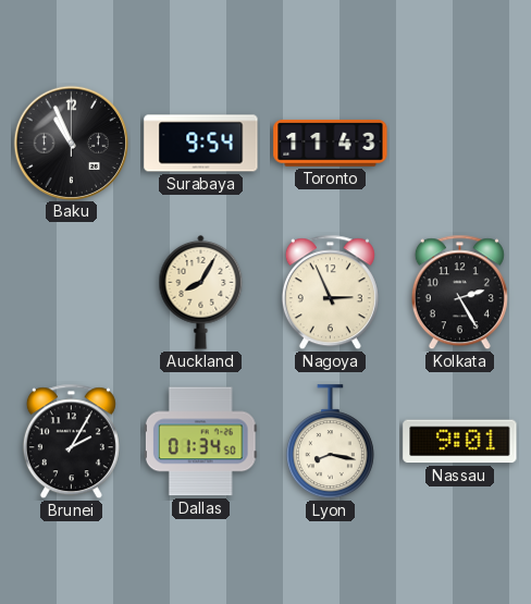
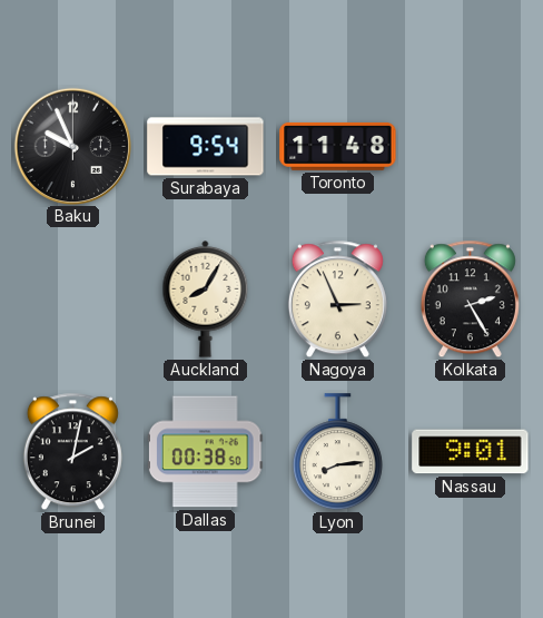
Baku: 10:56 -> 9:56 (72, 146)
Toronto: 11:43 -> 11:48 (338, 146)
Brunei: 2:05 -> 2:02 (72, 452)
Dallas: 01:34 -> 00:38 (205, 452)
Lyon: 8:17 -> 8:14 (337, 452)
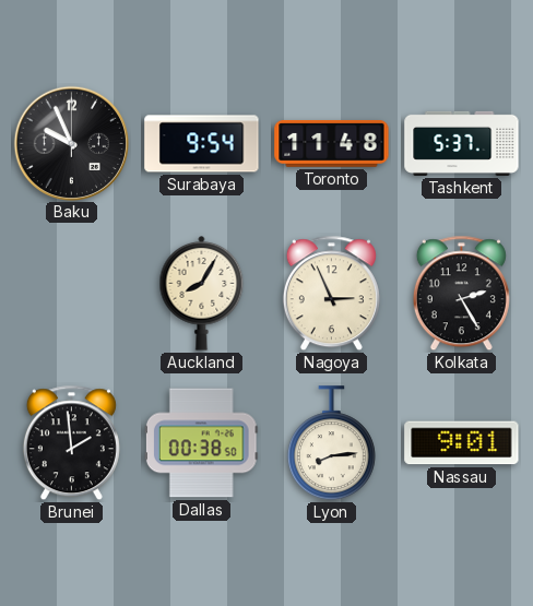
Tashkent: none -> 5:37 (462, 143)
Brunei: 2:02 -> 1:59 (71, 443)
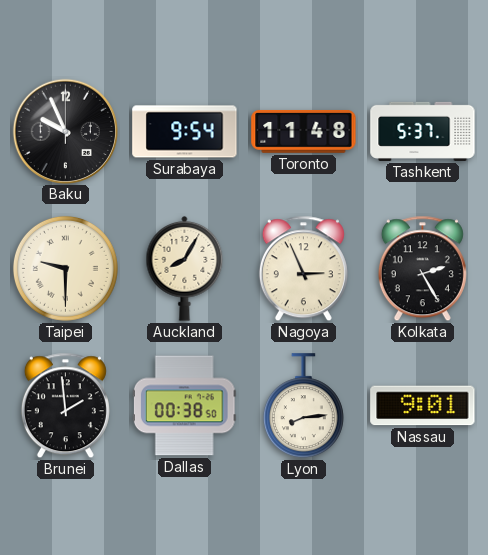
Taipei: none -> 9:30 (65, 268)
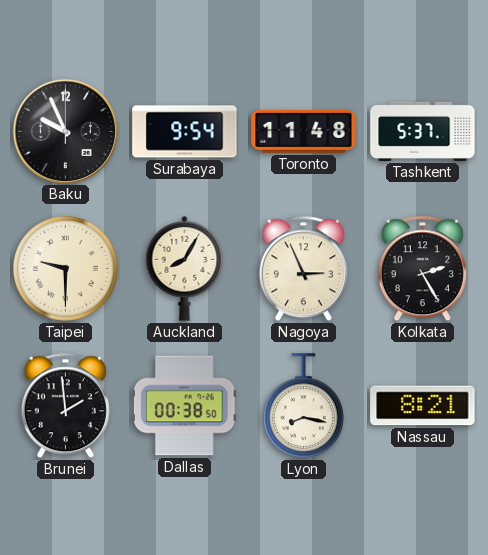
Lyon: 8:14 -> 8:17 (303, 406)
Nassau: 9:01 -> 8:21 (423, 406)
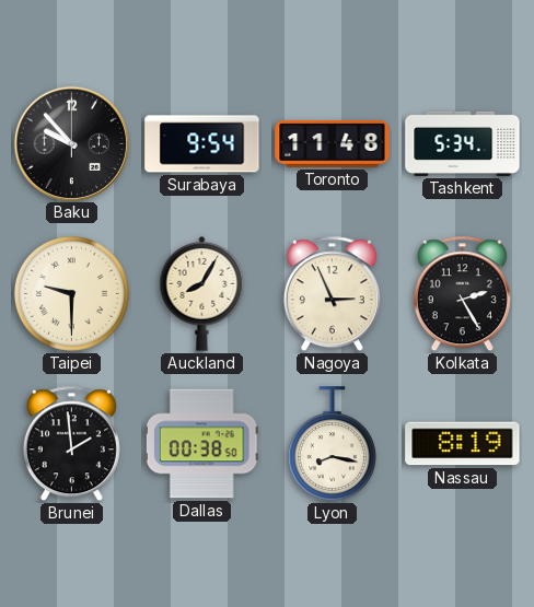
Baku: 9:56 -> 9:53 (71, 143)
Tashkent: 5:37 -> 5:34 (463, 143)
Nassau: 8:21 -> 8:19 (463, 444)
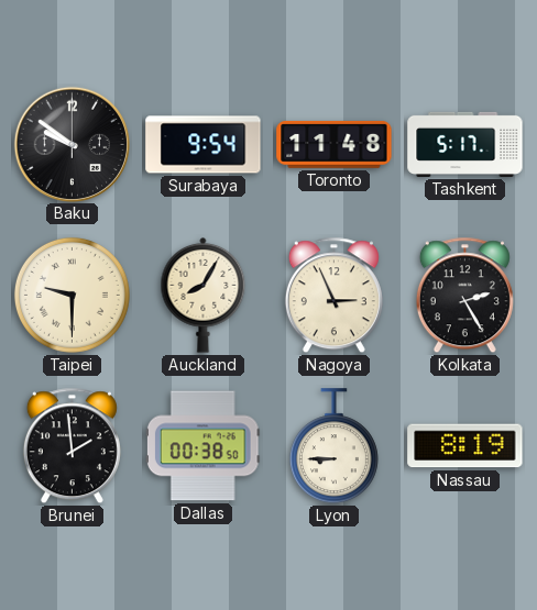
Baku: 9:53 -> 9:51 (72, 144)
Tashkent: 5:34 -> 5:17 (465, 144)
Lyon: 8:17 -> 8:45 (333, 446)
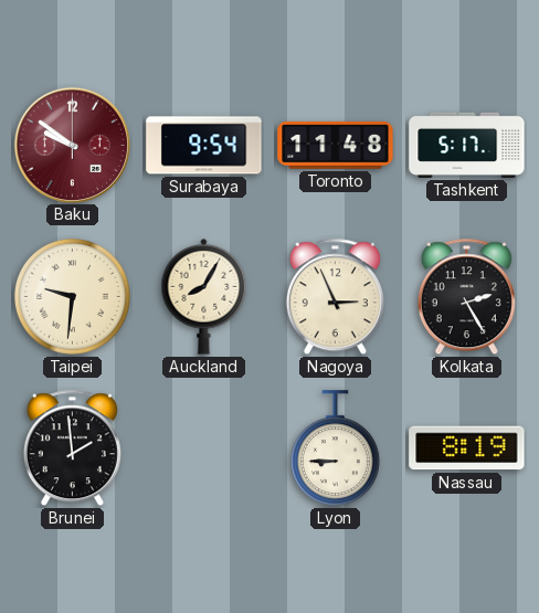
Baku dial: black -> burgundy (72, 145)
Taipei: 9:30 -> 9:31 (72, 296)
Dallas: 00:38 -> none (202, 446)
